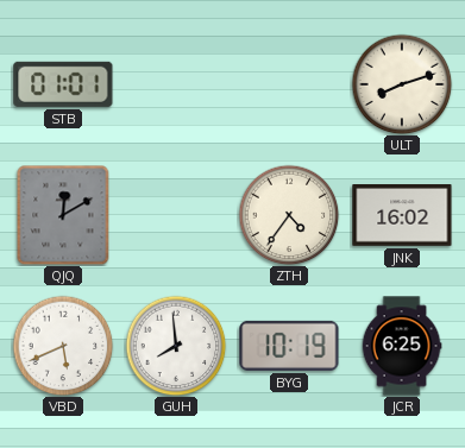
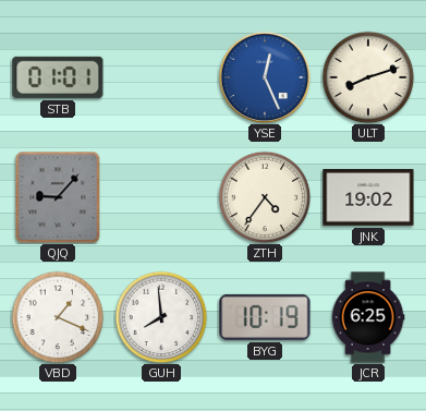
YSE: none -> 12:26 (265, 77)
QJQ: 12:10 -> 9:07 (58, 197)
JNK: 16:02 -> 19:02 (368, 198)
VBD: 5:41 -> 1:19 (58, 317)
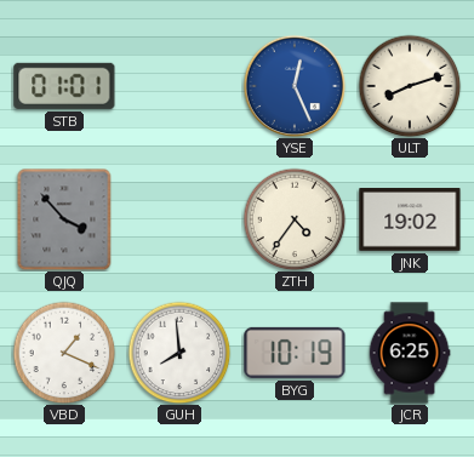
QJQ: 9:07 -> 3:53 (64, 219)
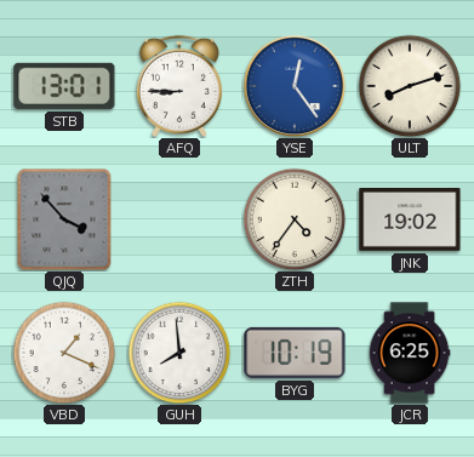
STB: 01:01 -> 13:01 (64, 86)
AFQ: none -> 8:45 (179, 86)
YSE: 12:26 -> 12:24 (295, 86)
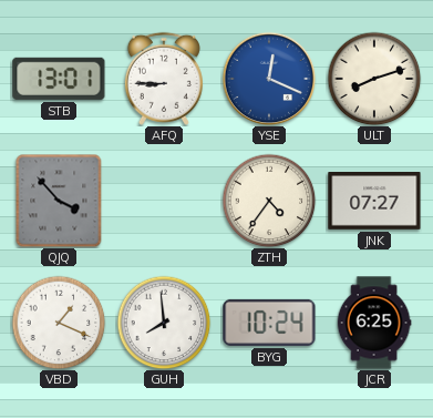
YSE: 12:24 -> 12:19 (269, 79)
JNK: 19:02 -> 07:27 (374, 202)
BYG: 10:19 -> 10:24 (269, 323)
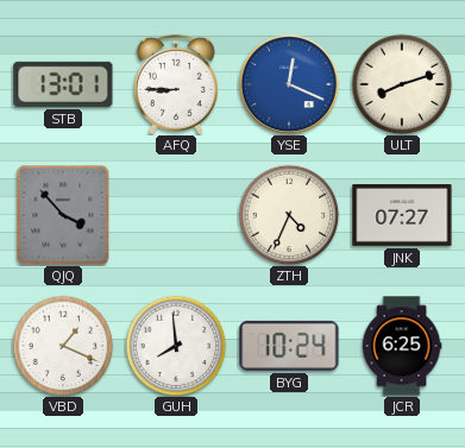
ZTH: 4:36 -> 4:34 (289, 215)
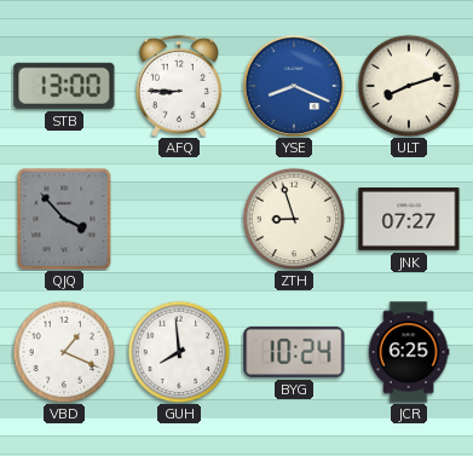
STB: 13:01 -> 13:00 (64, 86)
YSE: 12:19 -> 8:19 (294, 86)
ZTH: 4:34 -> 8:57 (294, 219)
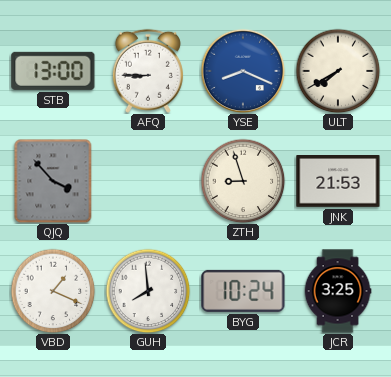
ULT: 8:12 -> 7:40 (338, 71)
JNK: 07:27 -> 21:53 (338, 182)
JCR: 6:25 -> 3:25 (338, 291)
